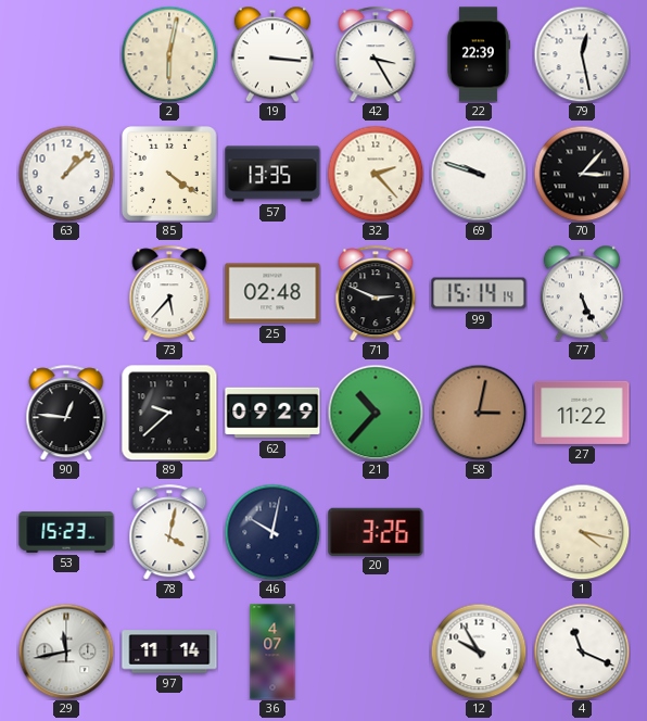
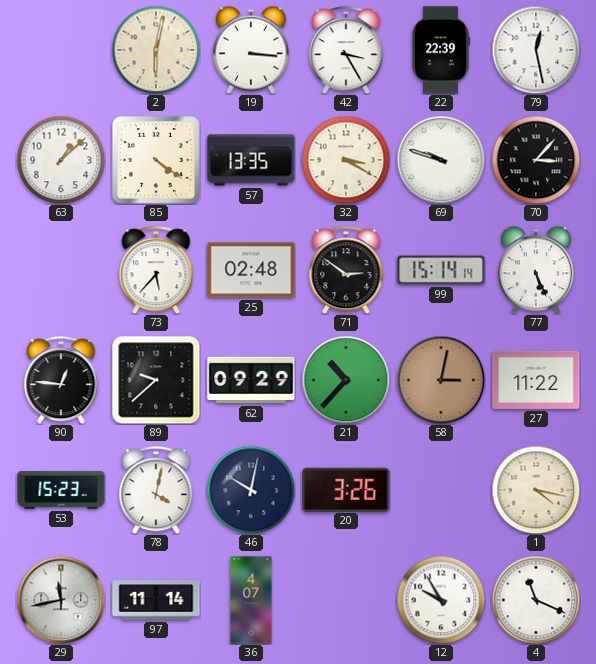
32: 2:23 -> 3:20 (346, 160)
71: 2:49 -> 2:51 (346, 270)
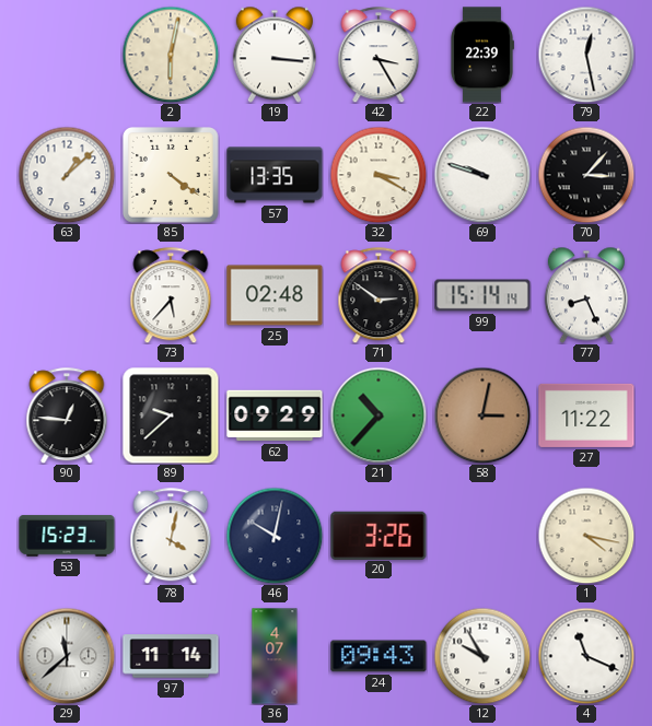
77: 5:26 -> 8:26 (586, 295)
29: 11:43 -> 11:38 (67, 656)
24: none -> 09:43 (379, 656)
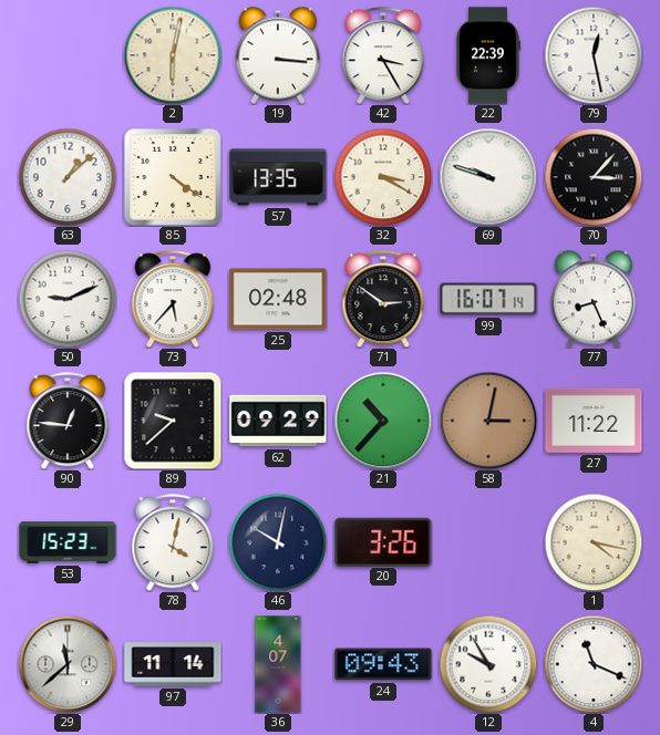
50: none -> 9:11 (68, 299)
99: 15:14 -> 16:07 (488, 299)
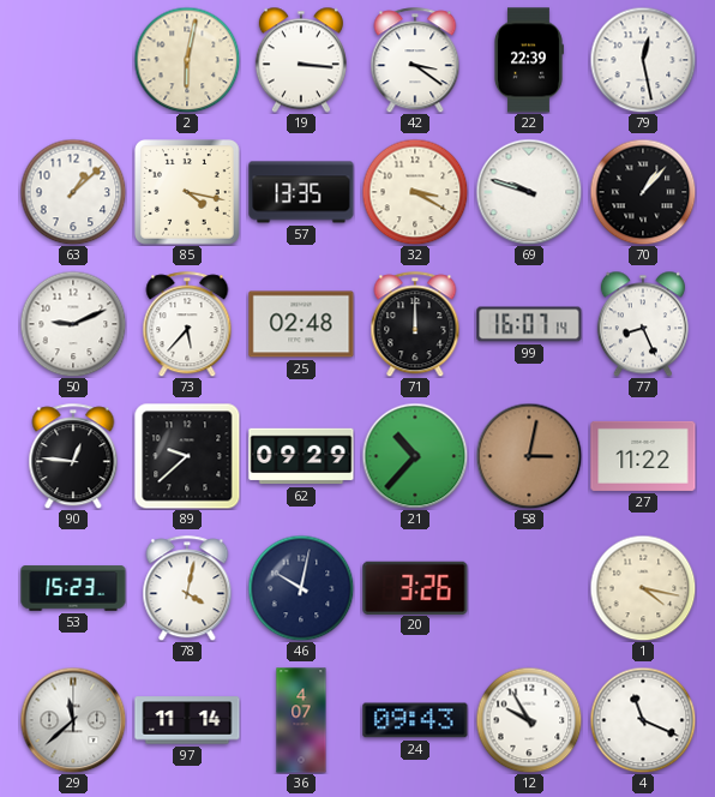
42: 3:25 -> 3:21 (415, 60)
85: 4:21 -> 4:17 (188, 193)
70: 3:07 -> 1:07 (643, 192)
71: 2:51 -> 12:00 (415, 324)
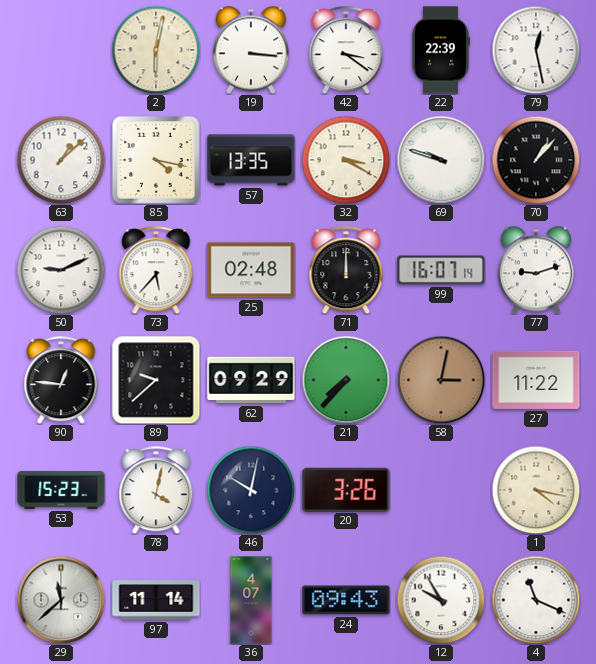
77: 8:26 -> 9:12 (536, 270)
21: 10:37 -> 7:37 (346, 380)
